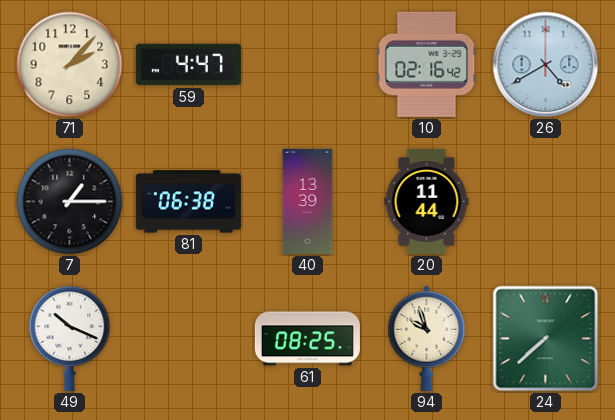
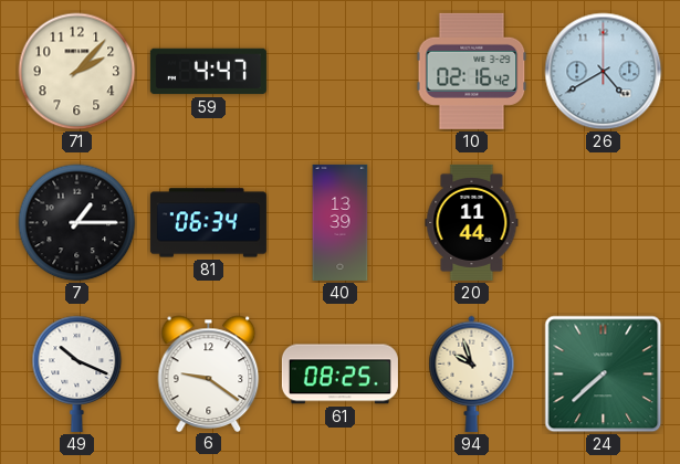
81: 06:38 -> 06:34 (208, 223)
6: none -> 9:21 (209, 373)
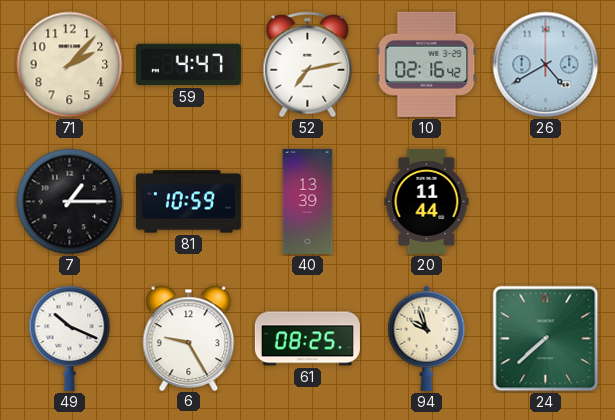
52: none -> 7:13 (308, 65)
81: 06:34 -> 10:59 (188, 202)
6: 9:21 -> 9:25 (189, 338)
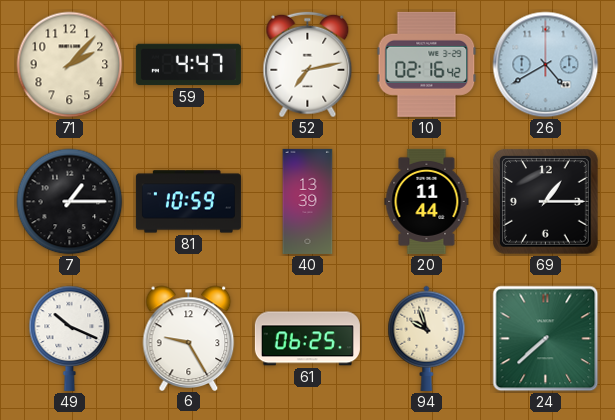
69: none -> 1:15 (546, 202)
61: 08:25 -> 06:25 (307, 339)
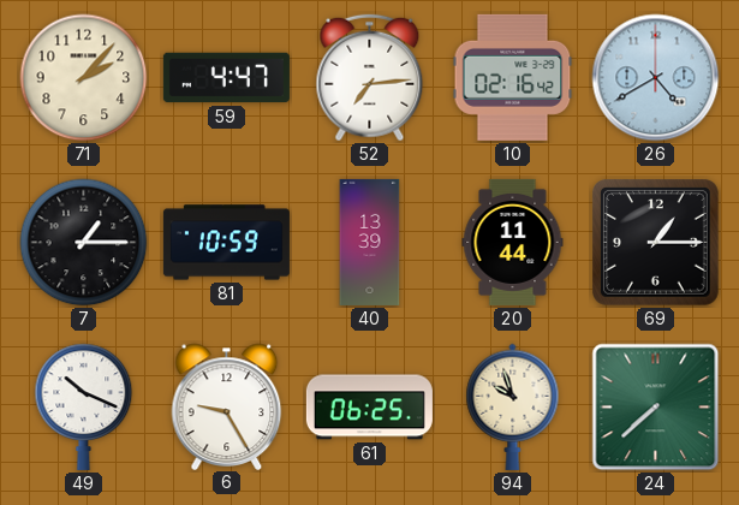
52: 7:13 -> 7:14 (370, 78)
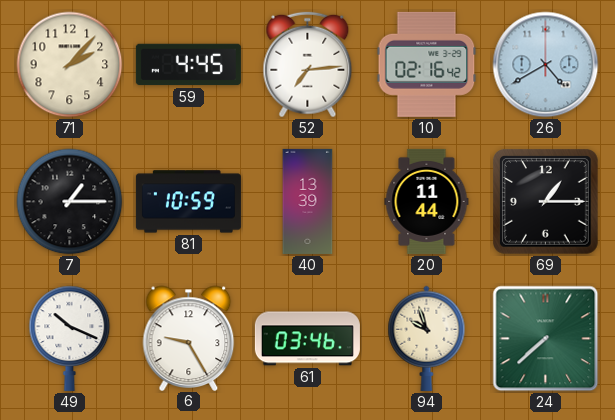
59: 4:47 -> 4:45 (188, 65)
61: 06:25 -> 03:46 (307, 339)
